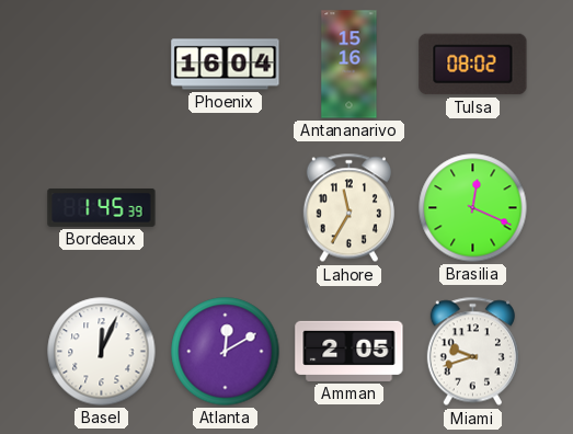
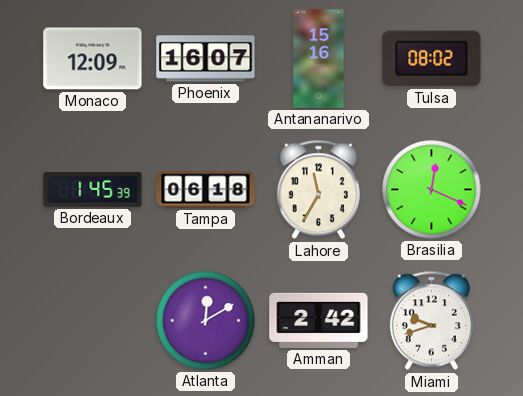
Monaco: none -> 12:09 (93, 59)
Phoenix: 16:04 -> 16:07 (206, 59)
Tampa: none -> 06:18 (206, 190)
Basel: 12:04 -> none (102, 352)
Amman: 2:05 -> 2:42 (319, 320)
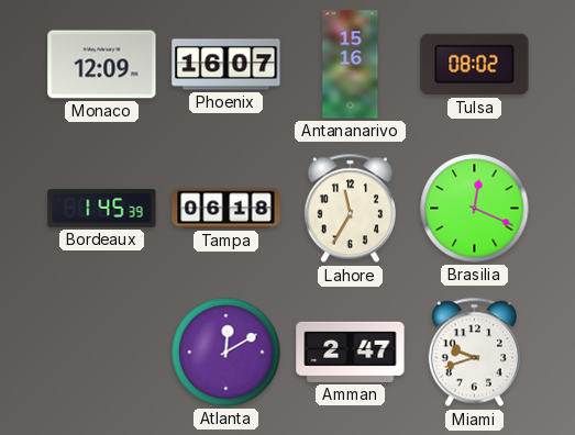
Amman: 2:42 -> 2:47 (351, 352)
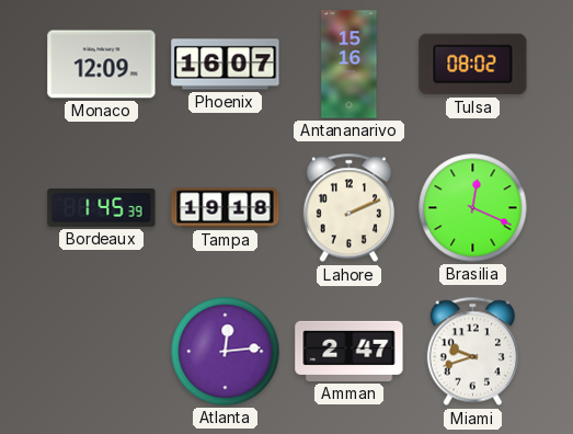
Tampa: 06:18 -> 19:18 (226, 208)
Lahore: 11:35 -> 2:11 (348, 208)
Atlanta: 12:10 -> 12:14 (226, 352)
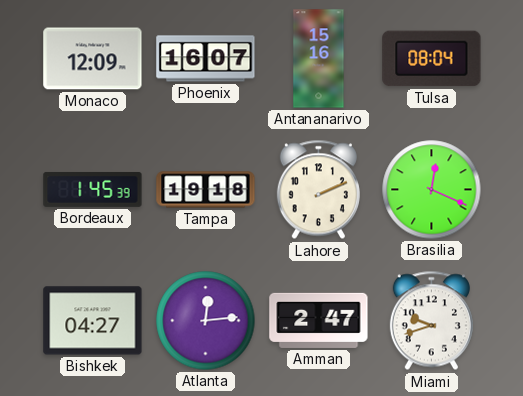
Tulsa: 08:02 -> 08:04 (432, 59)
Bishkek: none -> 04:27 (93, 321)
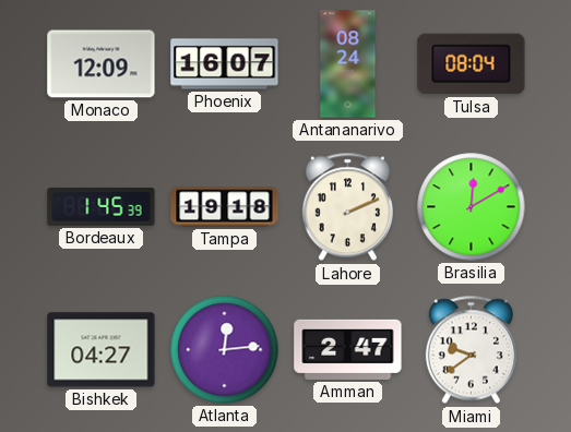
Antananarivo: 15:16 -> 08:24 (348, 64)
Brasilia: 12:19 -> 12:10 (472, 207)
Miami: 9:42 -> 9:39 (471, 350)
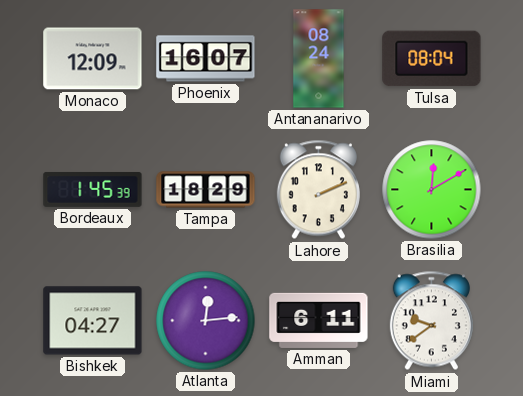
Tampa: 19:18 -> 18:29 (206, 190)
Amman: 2:47 -> 6:11 (319, 320)
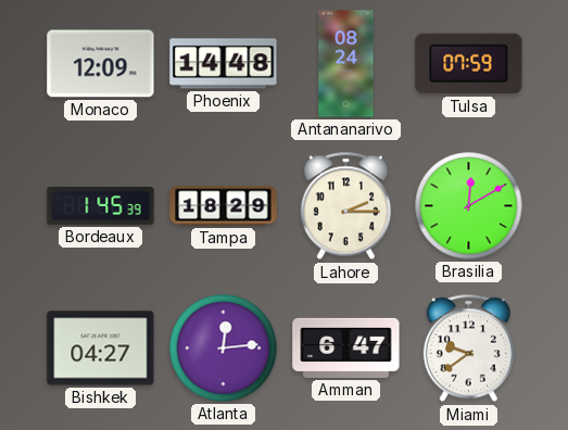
Phoenix: 16:07 -> 14:48 (224, 64)
Tulsa: 08:04 -> 07:59 (469, 64)
Lahore: 2:11 -> 2:15 (345, 206)
Amman: 6:11 -> 6:47 (346, 347)
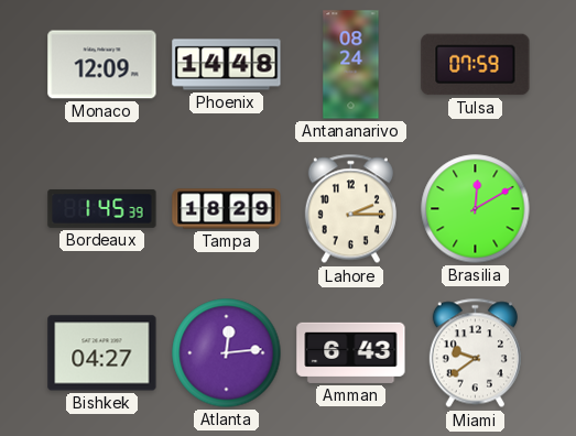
Amman: 6:47 -> 6:43 (351, 352)
